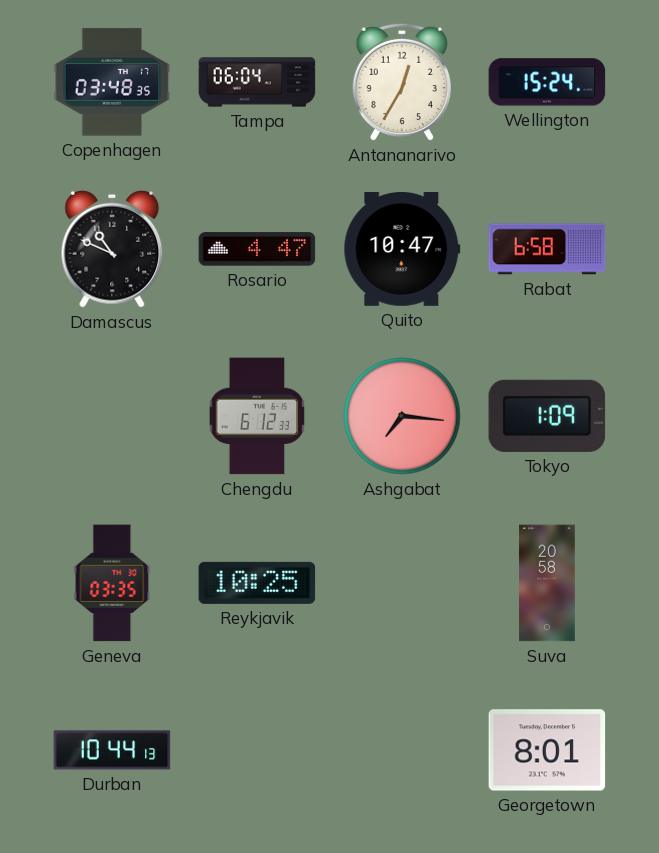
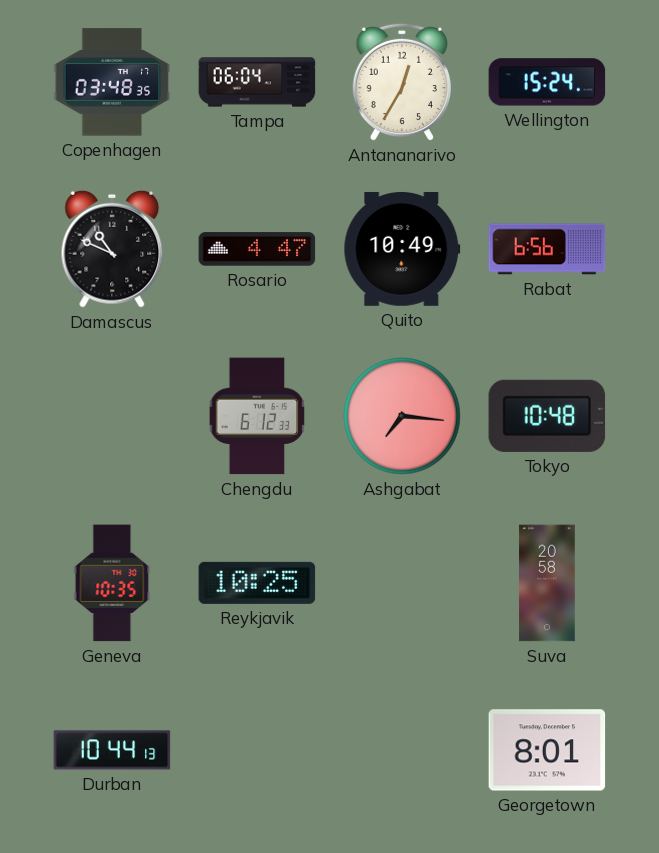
Quito: 10:47 -> 10:49 (402, 249)
Rabat: 6:58 -> 6:56 (547, 249)
Tokyo: 1:09 -> 10:48 (547, 416)
Geneva: 03:35 -> 10:35 (112, 583)
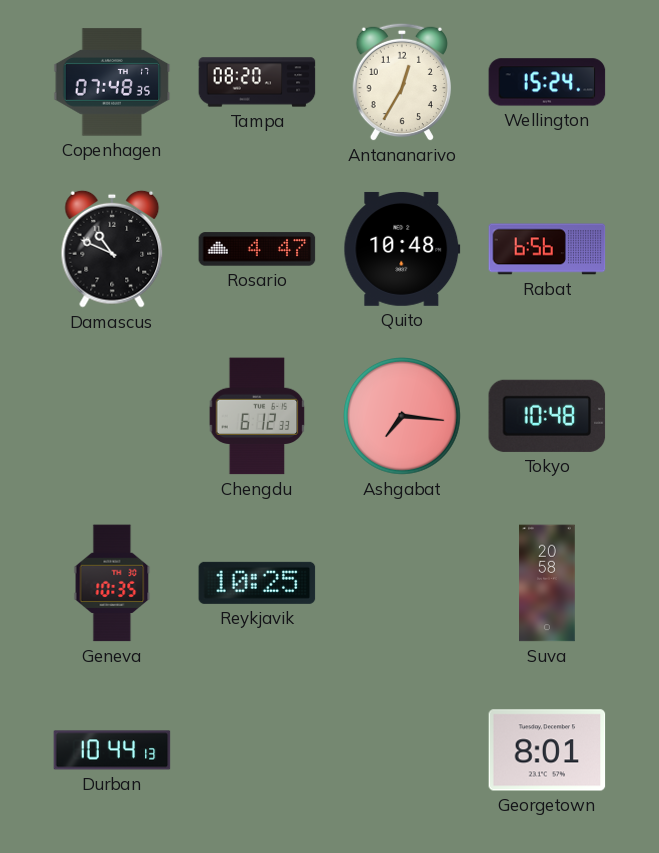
Copenhagen: 03:48 -> 07:48 (112, 82)
Tampa: 06:04 -> 08:20 (257, 82)
Quito: 10:49 -> 10:48 (402, 249)
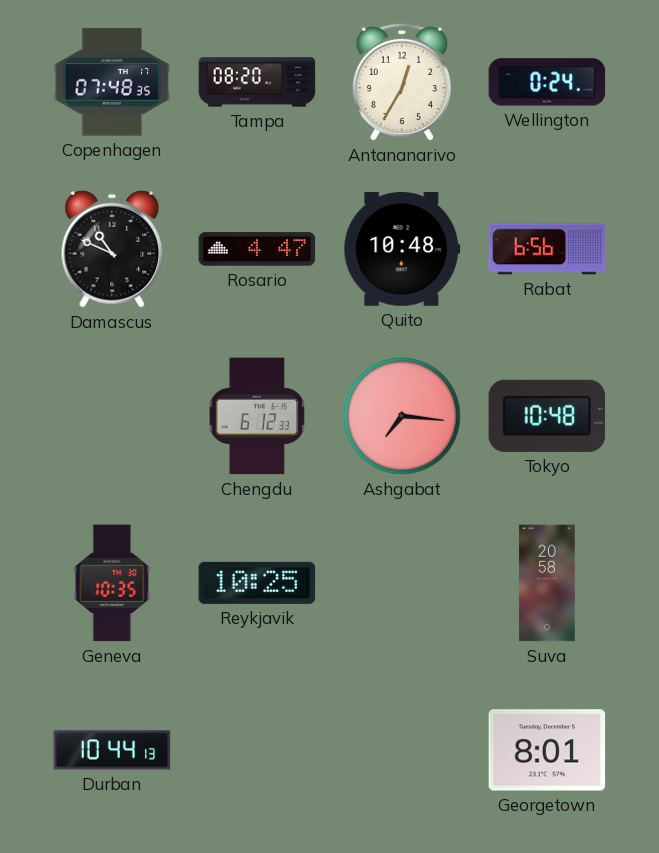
Wellington: 15:24 -> 0:24 (547, 82)
